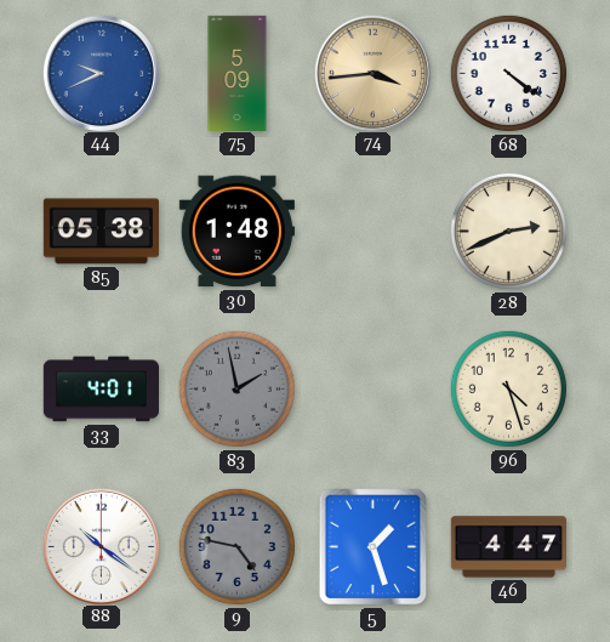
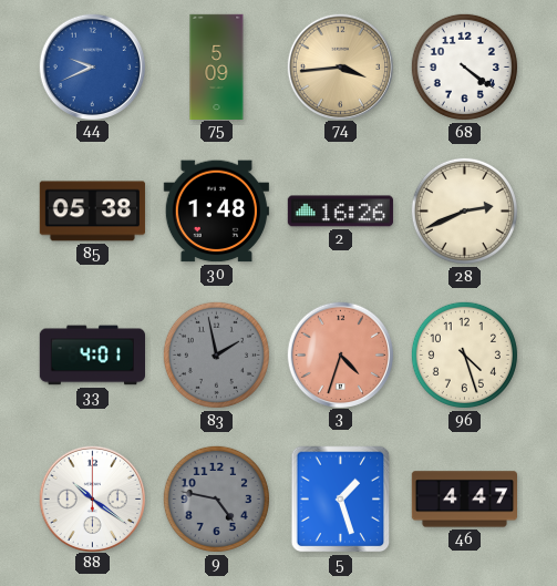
2: none -> 16:26 (340, 212)
3: none -> 4:33 (340, 354)
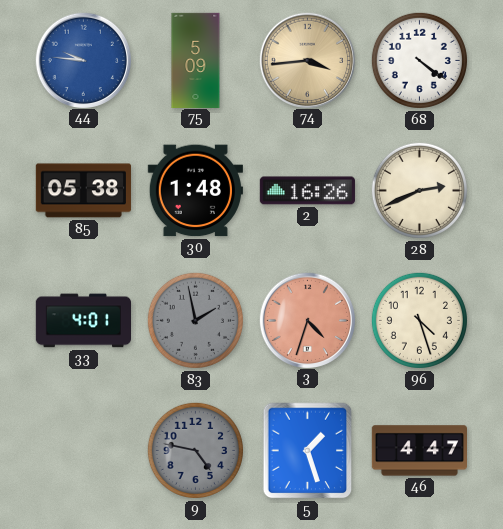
44: 9:41 -> 9:46 (83, 60)
88: 10:21 -> none (92, 498)
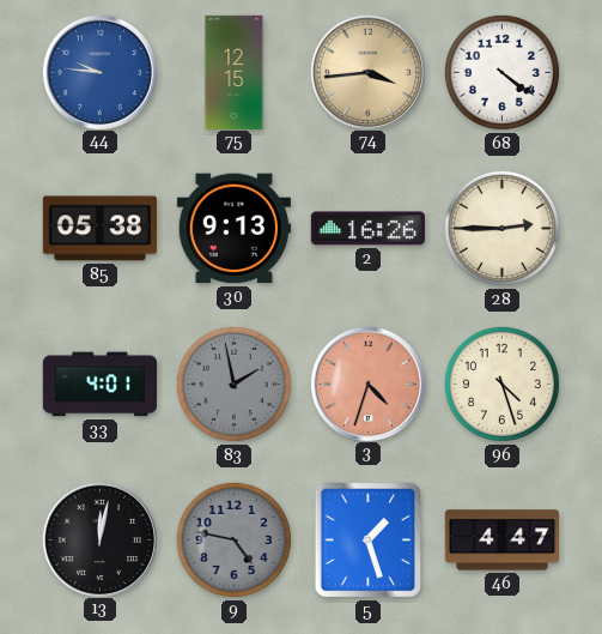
75: 5:09 -> 12:15 (235, 72)
30: 1:48 -> 9:13 (233, 229)
28: 2:41 -> 2:45 (501, 228)
13: none -> 12:02 (99, 539)
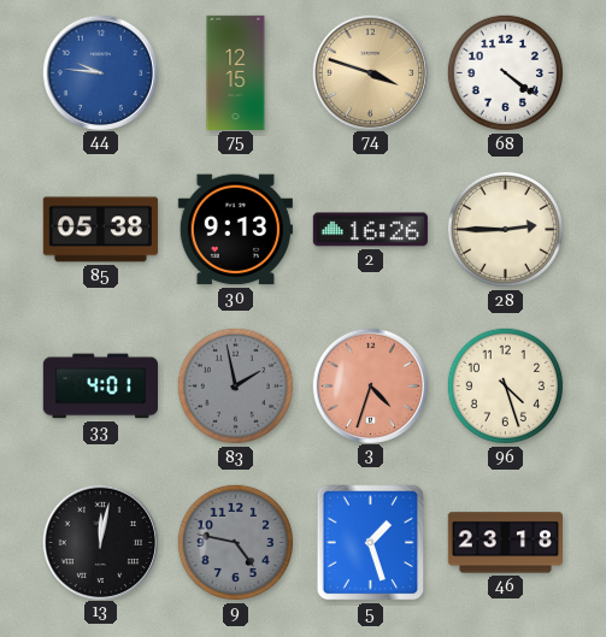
74: 3:44 -> 3:48 (370, 72)
46: 4:47 -> 23:18 (505, 543)
